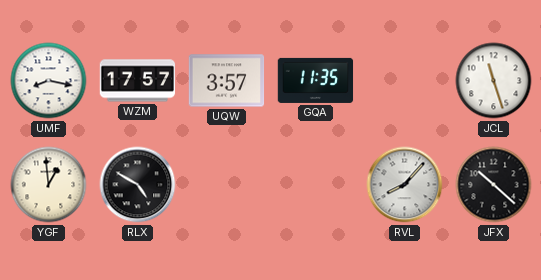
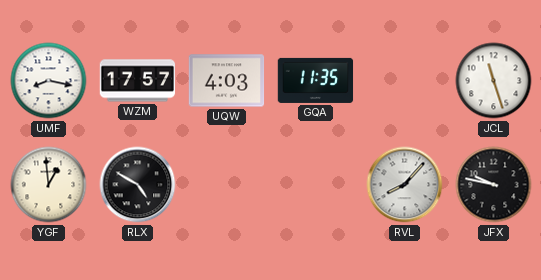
UQW: 3:57 -> 4:03 (227, 81)
JFX: 10:22 -> 9:47 (494, 185)
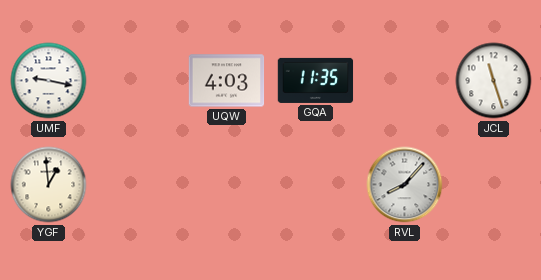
UMF: 8:17 -> 9:17 (49, 81)
WZM: 17:57 -> none (138, 81)
RLX: 4:50 -> none (138, 185)
JFX: 9:47 -> none (494, 185)
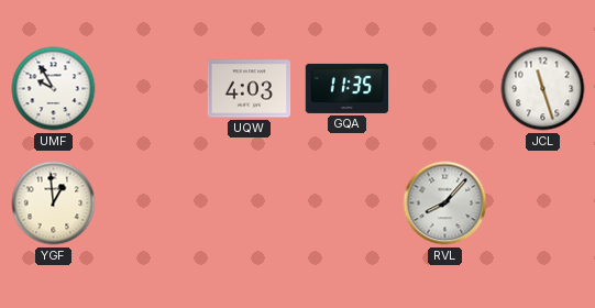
UMF: 9:17 -> 9:55 (54, 89)
